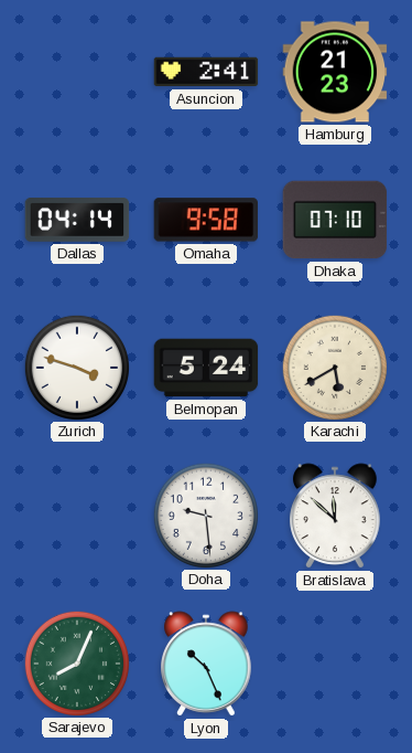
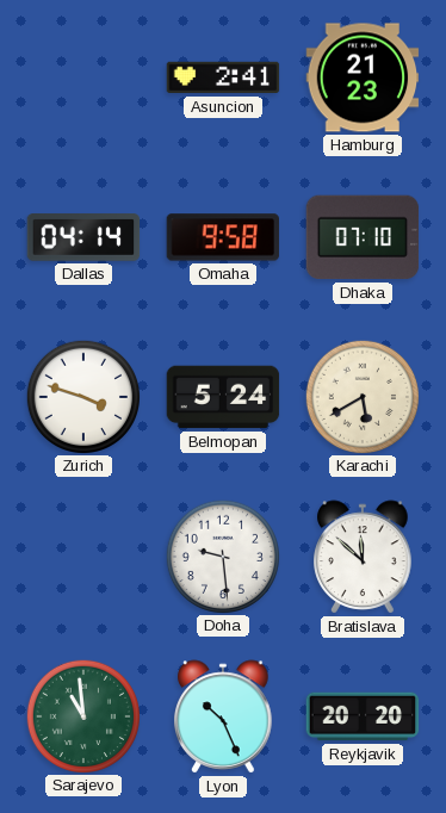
Sarajevo: 8:04 -> 10:59 (82, 715)
Reykjavik: none -> 20:20 (363, 716)
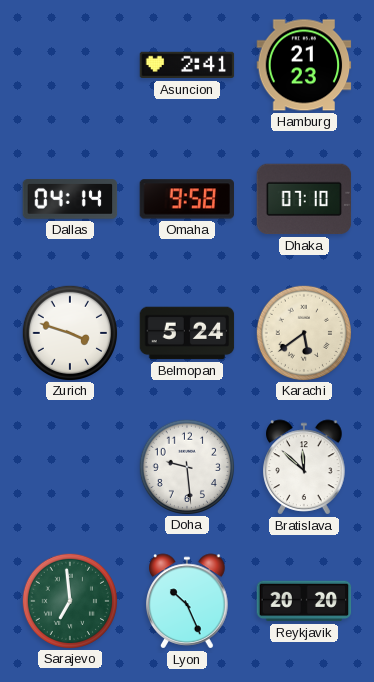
Karachi: 5:40 -> 5:39 (303, 332)
Sarajevo: 10:59 -> 6:59 (69, 600)
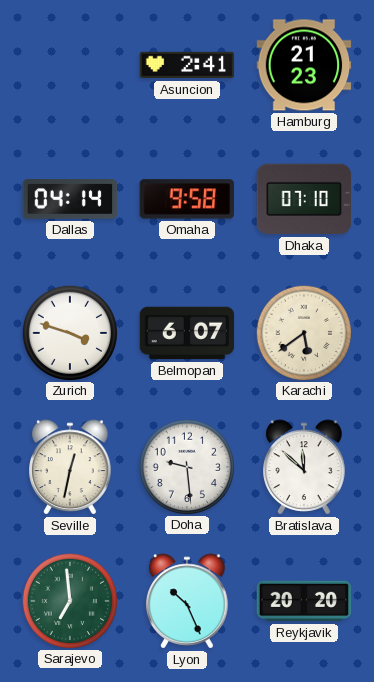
Belmopan: 5:24 -> 6:07 (187, 333)
Seville: none -> 12:32 (70, 467)
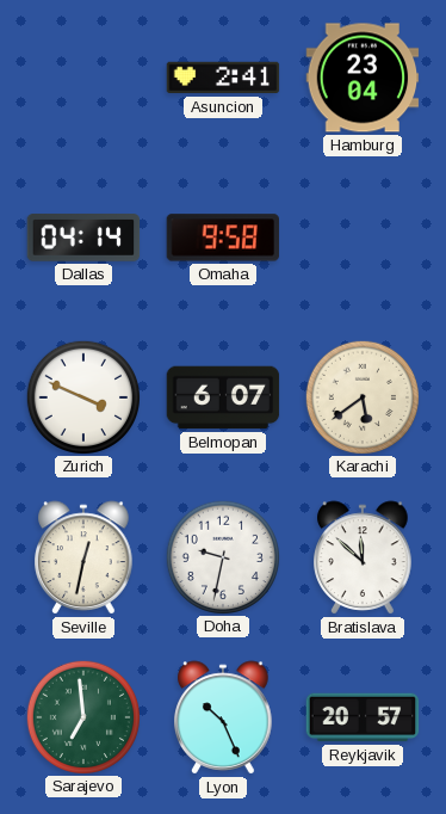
Hamburg: 21:23 -> 23:04 (363, 78)
Dhaka: 07:10 -> none (304, 199)
Zurich: 3:48 -> 3:49 (82, 396)
Doha: 9:29 -> 9:32 (222, 556)
Reykjavik: 20:20 -> 20:57 (363, 717)
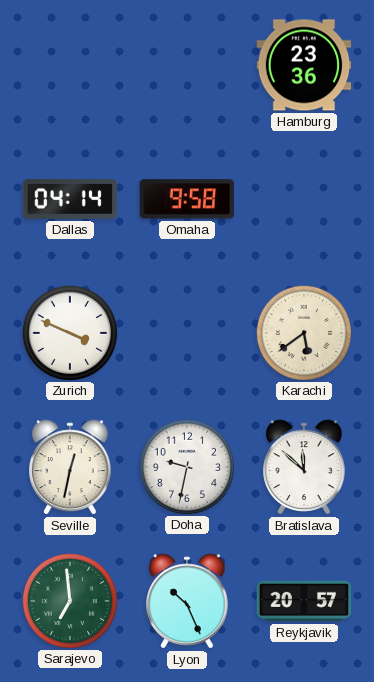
Asuncion: 2:41 -> none (223, 78)
Hamburg: 23:04 -> 23:36 (304, 65)
Belmopan: 6:07 -> none (223, 397)
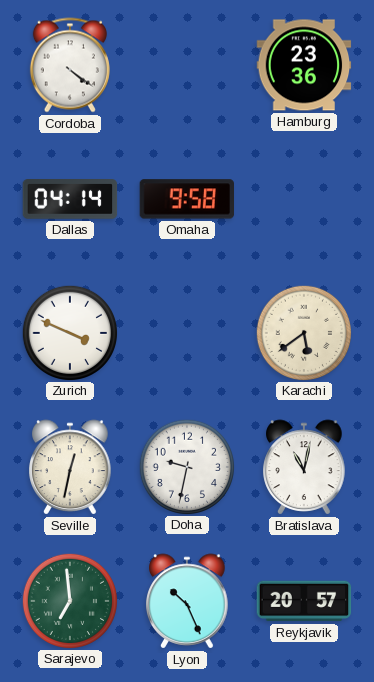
Cordoba: none -> 4:21 (70, 65)
Bratislava: 11:52 -> 11:02 (304, 467)
